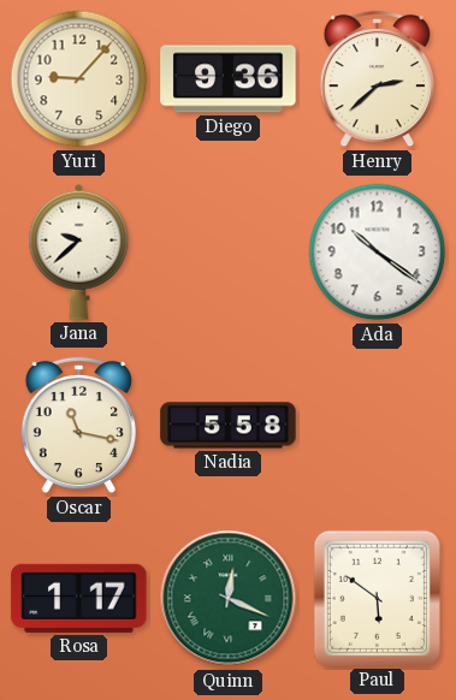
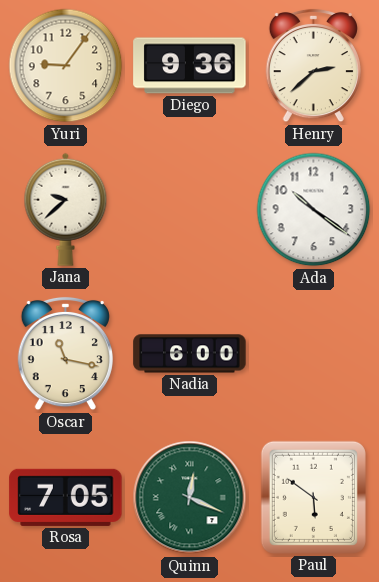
Yuri: 9:07 -> 9:06 (66, 66)
Nadia: 5:58 -> 6:00 (190, 354)
Rosa: 1:17 -> 7:05 (66, 497)
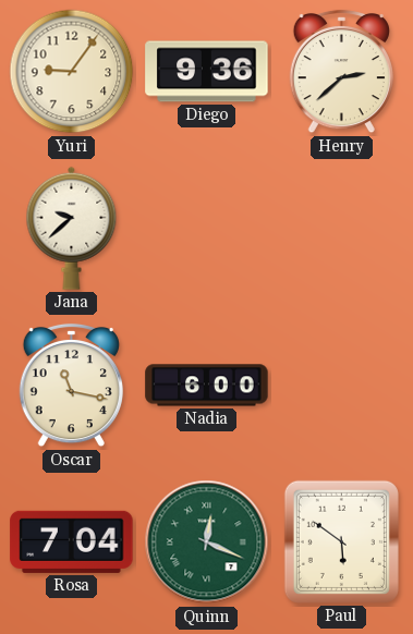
Ada: 10:21 -> none (314, 210)
Rosa: 7:05 -> 7:04 (72, 541)
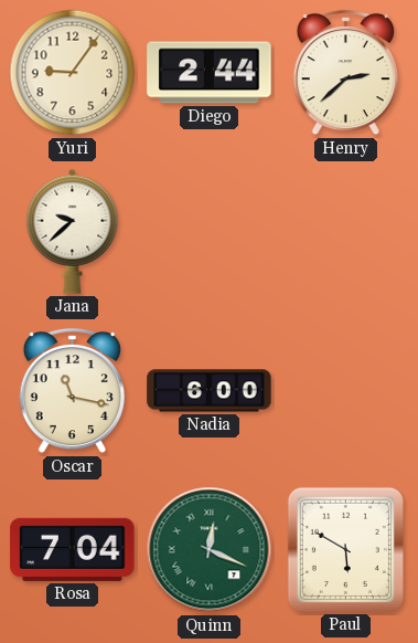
Diego: 9:36 -> 2:44 (210, 73)
Paul: 5:51 -> 5:50 (345, 549)
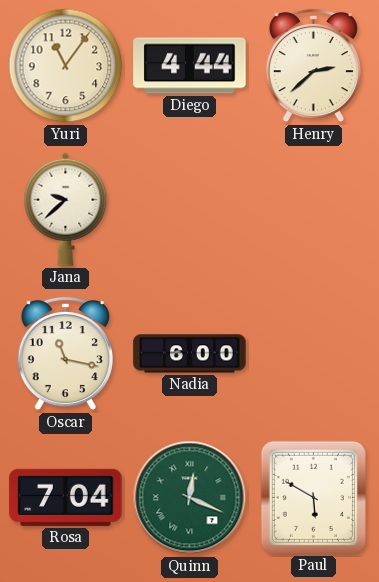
Yuri: 9:06 -> 11:06 (66, 66)
Diego: 2:44 -> 4:44 (190, 66)
